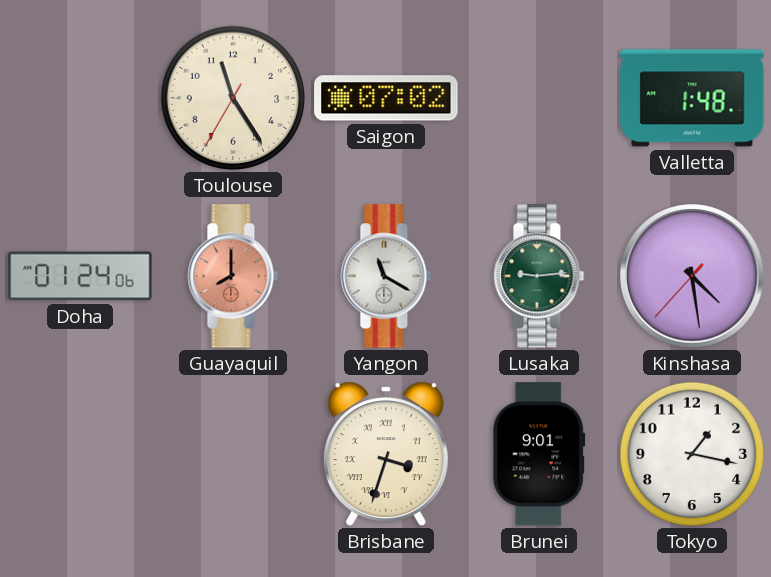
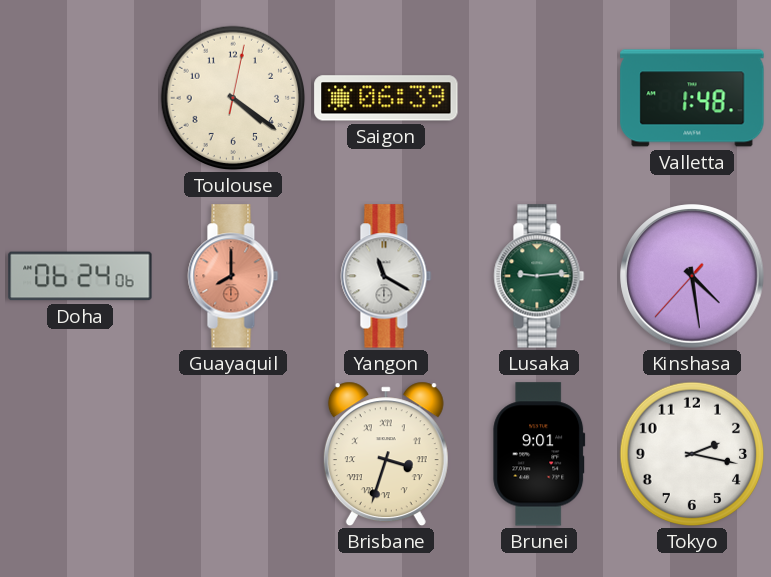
Toulouse: 11:24 -> 4:21 (233, 98)
Saigon: 07:02 -> 06:39 (386, 98)
Doha: 01:24 -> 06:24 (80, 276)
Tokyo: 1:17 -> 2:17 (692, 454)
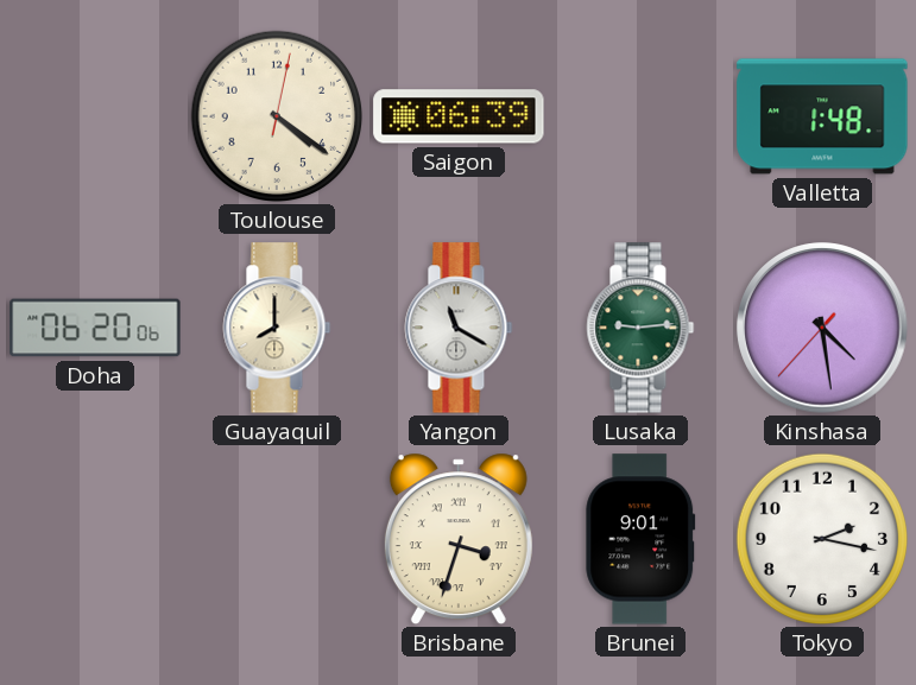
Doha: 06:24 -> 06:20 (95, 328)
Guayaquil dial: salmon -> cream (277, 328)
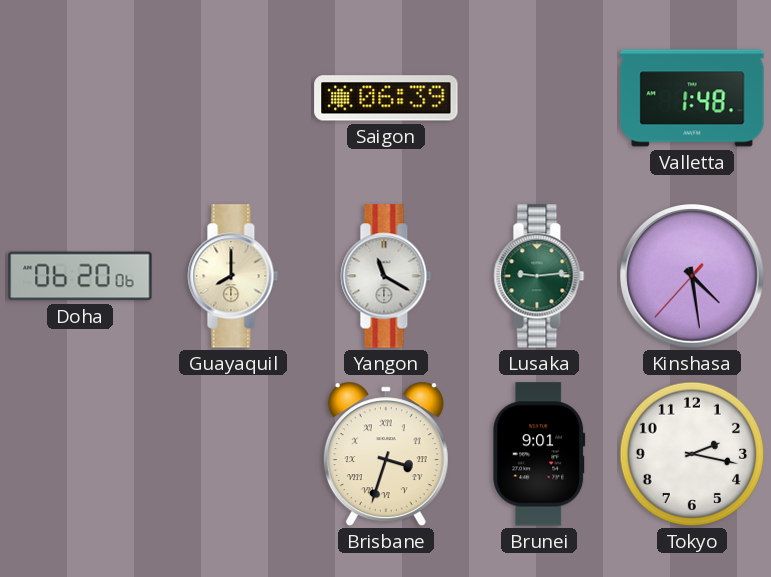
Toulouse: 4:21 -> none (277, 116)
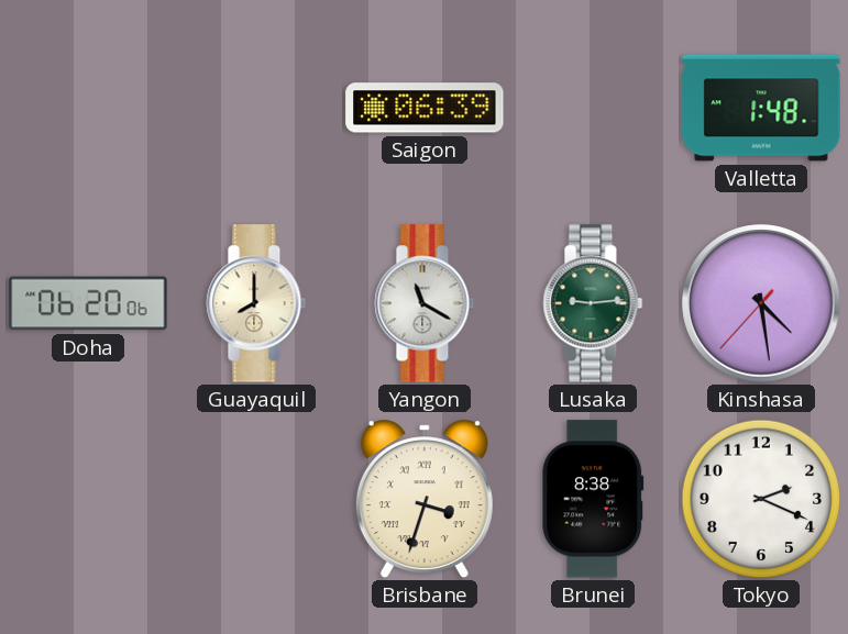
Brunei: 9:01 -> 8:38 (593, 499)
Tokyo: 2:17 -> 2:19 (761, 499)
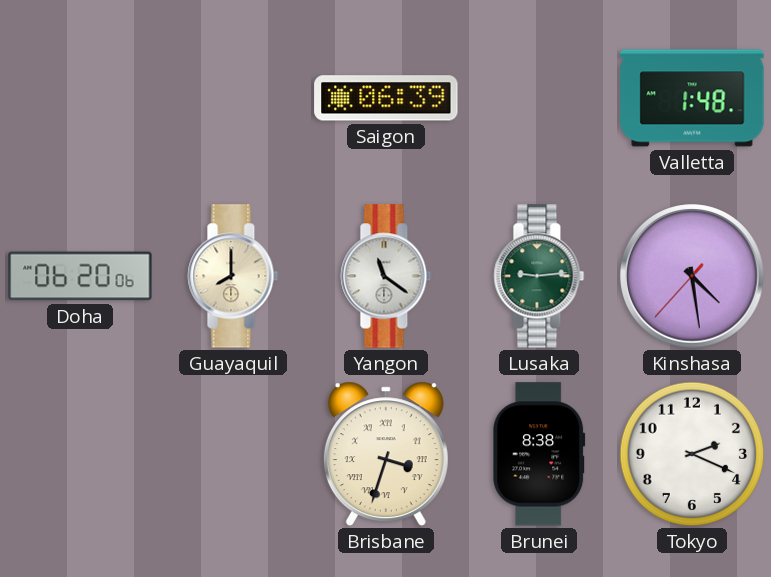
Yangon: 11:20 -> 11:21 (386, 276)
